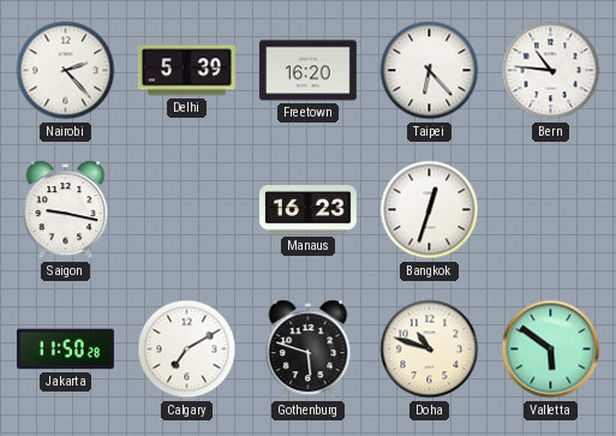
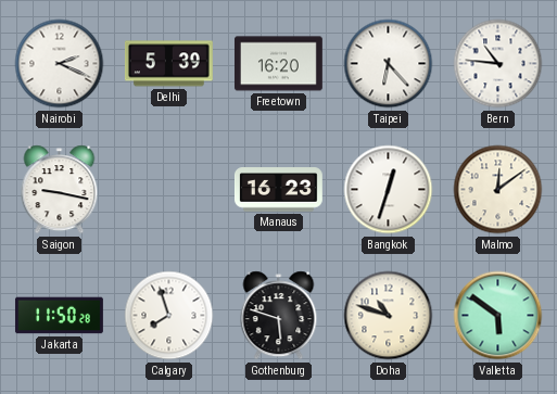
Nairobi: 2:23 -> 2:19 (60, 64)
Malmo: none -> 12:09 (498, 190)
Calgary: 7:10 -> 7:57 (169, 316)
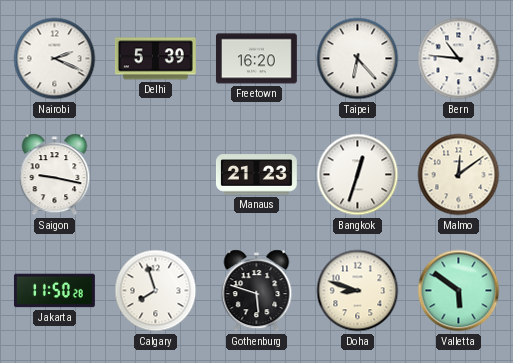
Manaus: 16:23 -> 21:23 (256, 175)
Doha: 10:48 -> 8:48 (358, 291)
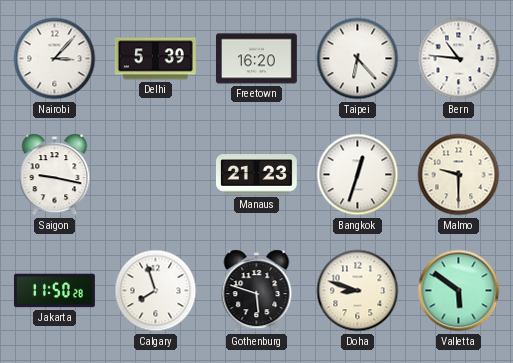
Nairobi: 2:19 -> 3:07 (55, 59)
Malmo: 12:09 -> 9:30 (459, 175)
